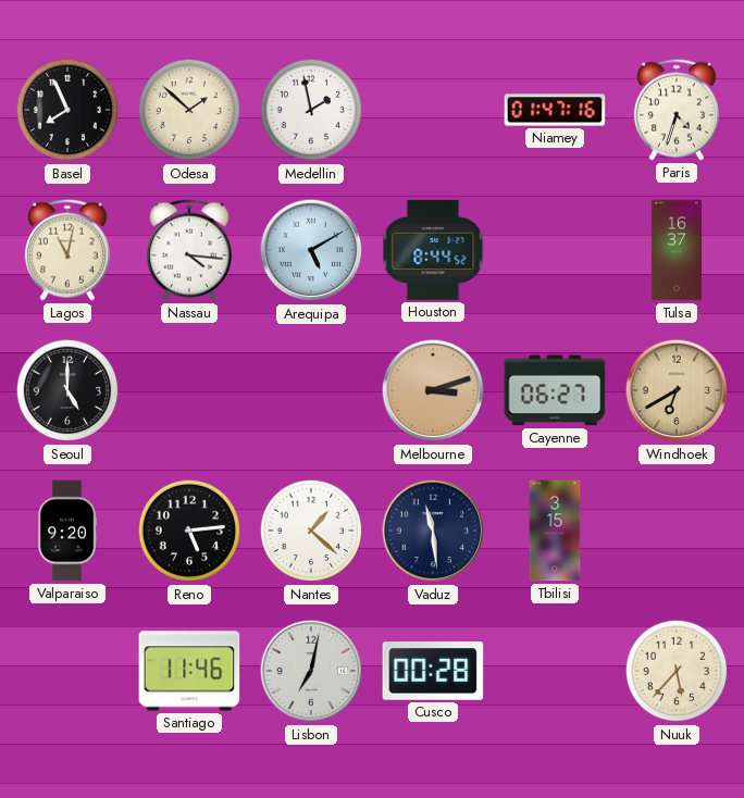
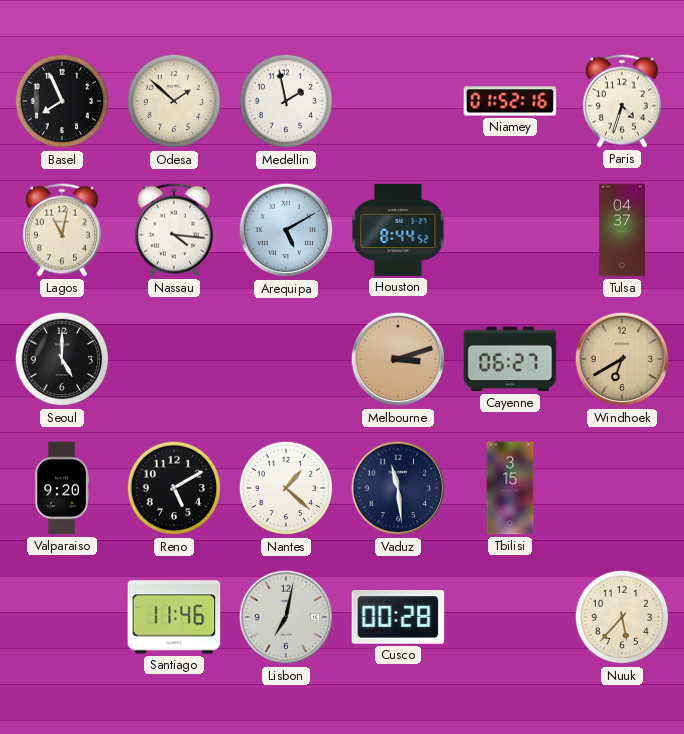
Niamey: 01:47 -> 01:52 (510, 101)
Tulsa: 16:37 -> 04:37 (622, 230)
Reno: 5:14 -> 5:10 (174, 488)
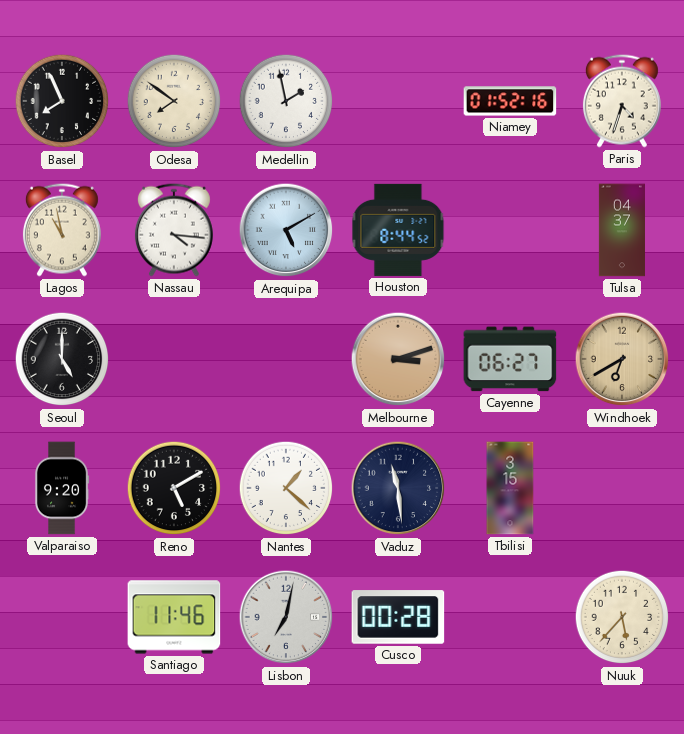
Odesa: 1:52 -> 7:51 (174, 101)
Lagos: 11:02 -> 10:58 (62, 230)
